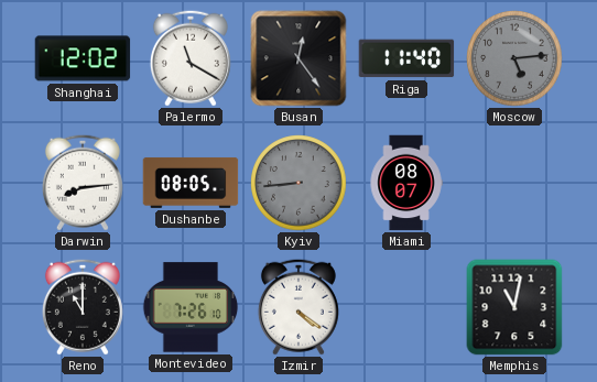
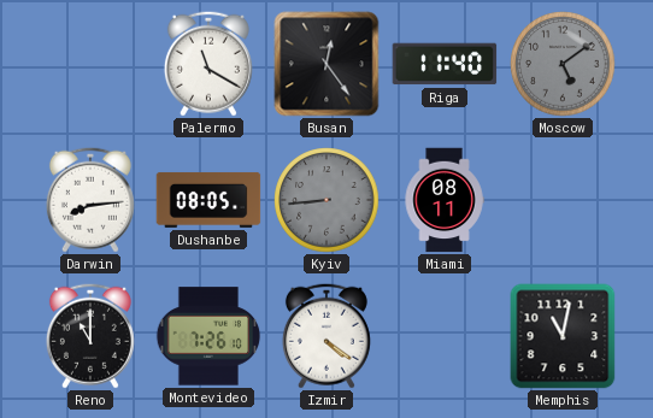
Shanghai: 12:02 -> none (83, 58)
Moscow: 5:14 -> 5:09 (563, 64)
Miami: 08:07 -> 08:11 (445, 200)
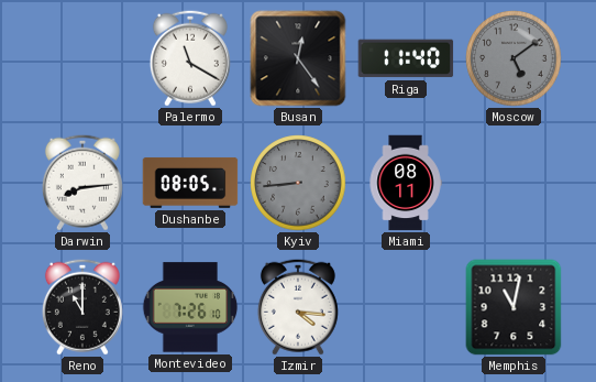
Izmir: 4:21 -> 4:16 (298, 307)
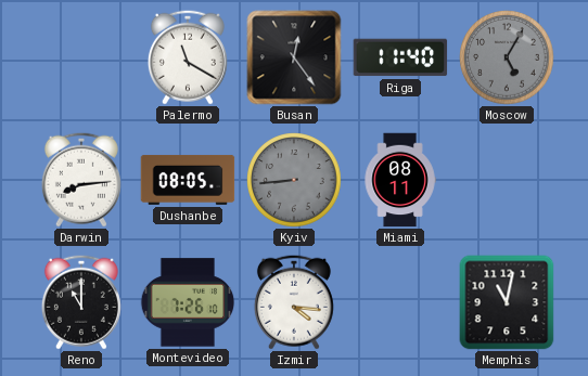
Moscow: 5:09 -> 5:05 (507, 57)
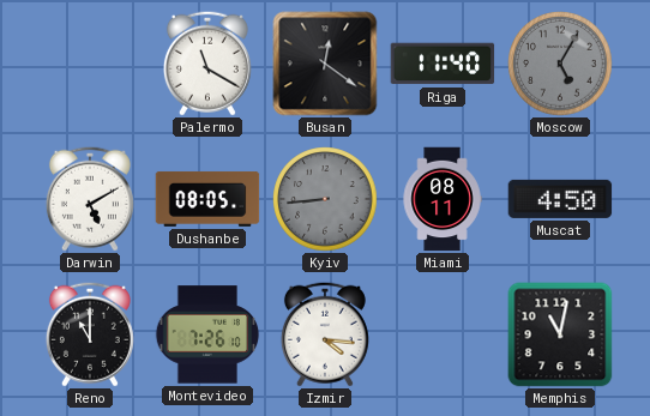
Busan: 12:24 -> 12:21 (325, 64)
Darwin: 8:14 -> 5:10 (90, 199)
Muscat: none -> 4:50 (560, 199)
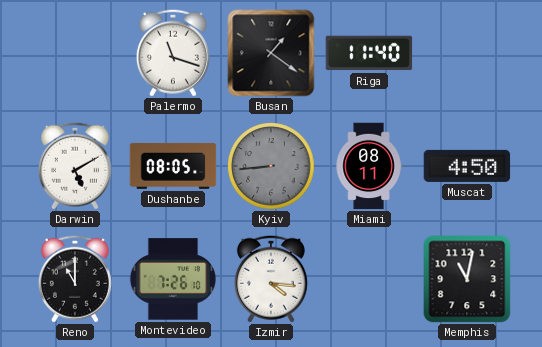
Palermo: 11:20 -> 11:18 (173, 53)
Busan: 12:21 -> 1:21 (271, 53)
Moscow: 5:05 -> none (560, 64)
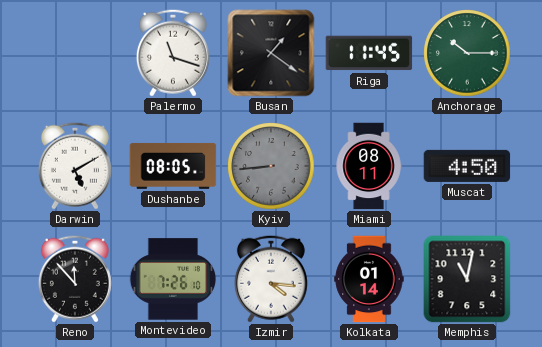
Riga: 11:40 -> 11:45 (369, 53)
Anchorage: none -> 10:15 (467, 53)
Reno: 11:00 -> 11:53 (75, 279)
Kolkata: none -> 01:14 (369, 279)
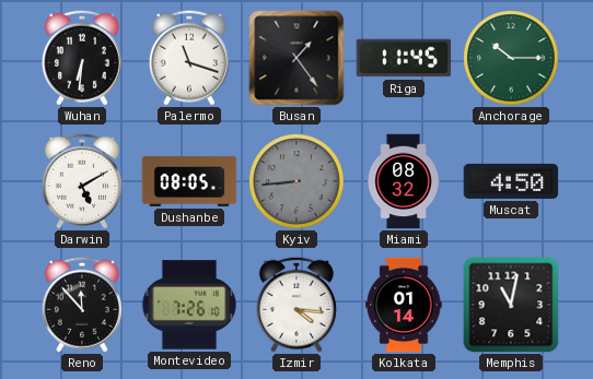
Wuhan: none -> 6:31 (82, 58)
Busan: 1:21 -> 1:24 (296, 58)
Miami: 08:11 -> 08:32 (404, 181)
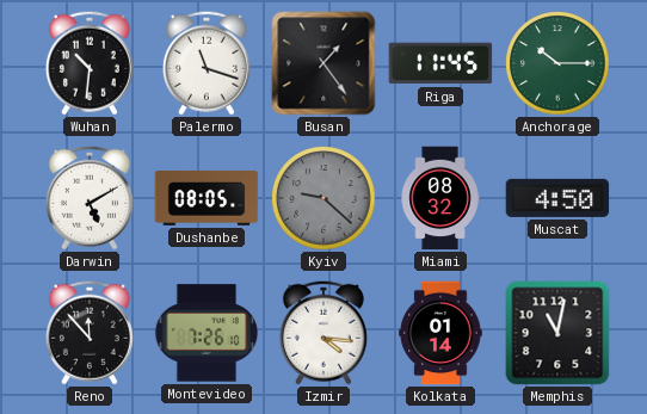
Wuhan: 6:31 -> 10:31 (90, 63)
Kyiv: 8:44 -> 9:22 (323, 198)
